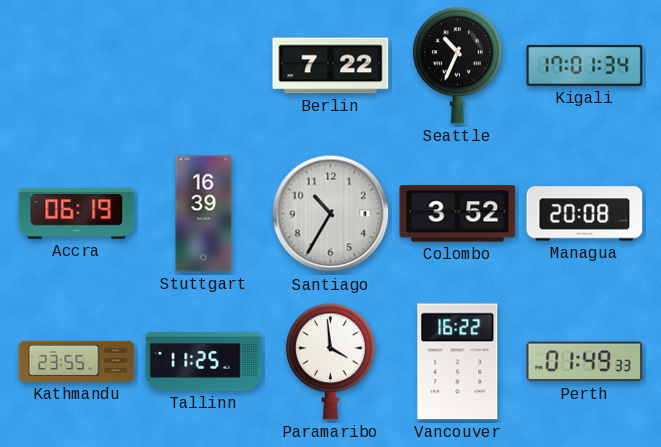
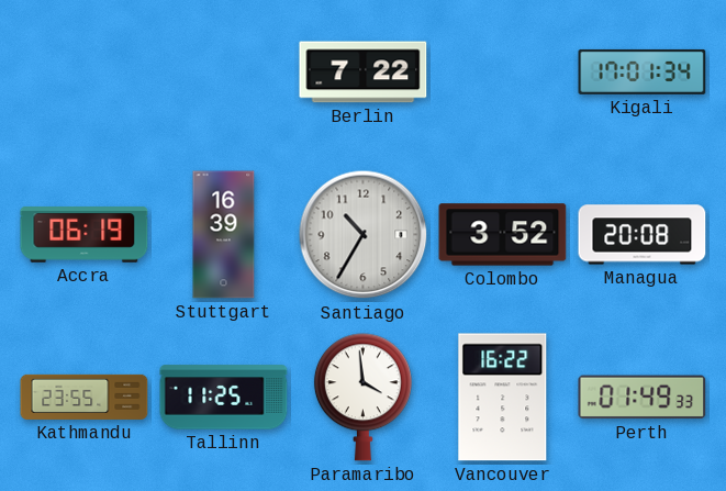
Seattle: 10:34 -> none (457, 66)
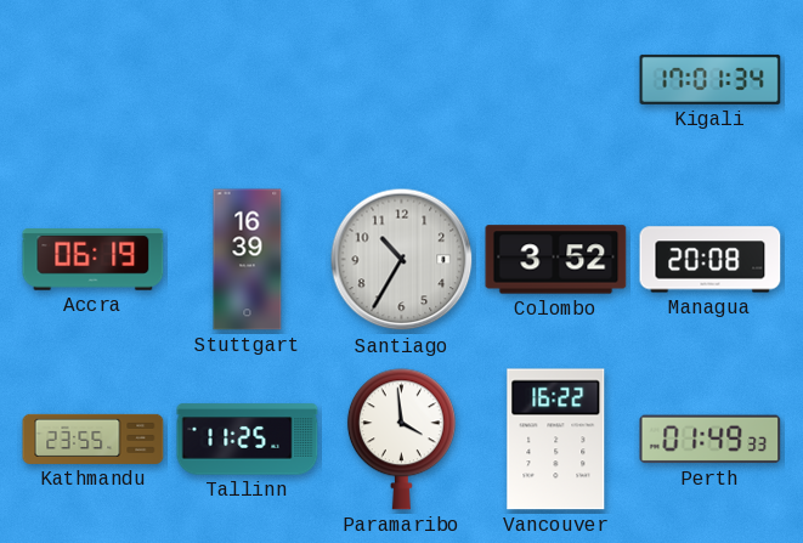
Berlin: 7:22 -> none (364, 72)
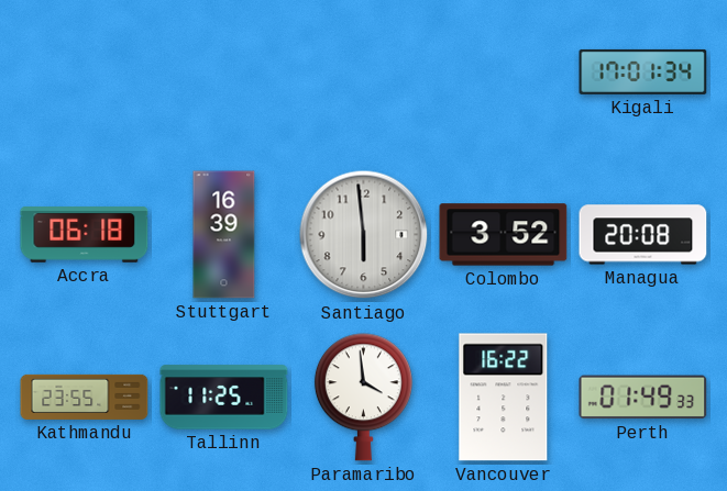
Accra: 06:19 -> 06:18 (85, 235)
Santiago: 10:35 -> 5:59 (364, 235)
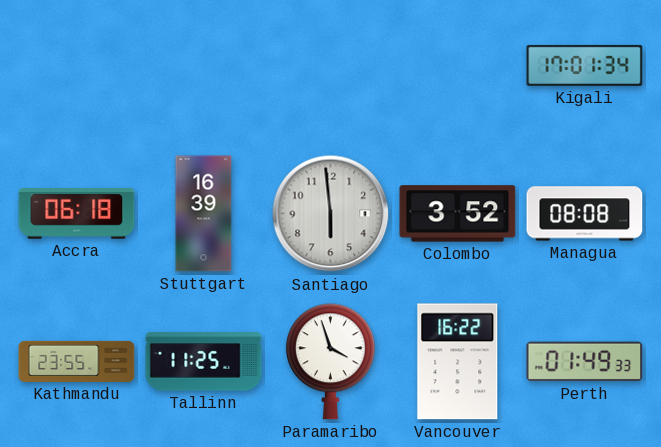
Managua: 20:08 -> 08:08 (585, 214)
Paramaribo: 3:59 -> 3:57 (330, 362)
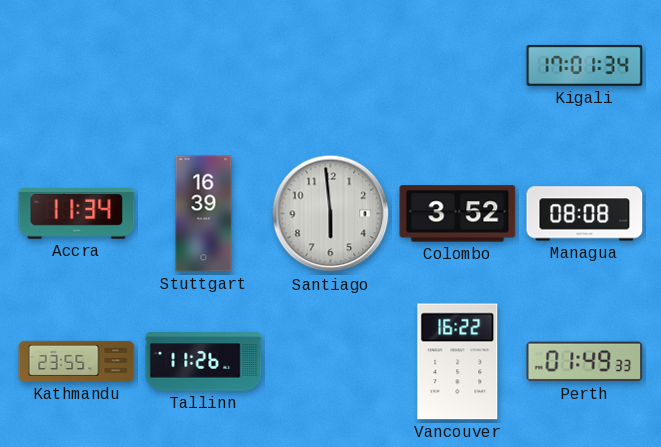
Accra: 06:18 -> 11:34 (77, 214)
Tallinn: 11:25 -> 11:26 (204, 362)
Paramaribo: 3:57 -> none (330, 362)
